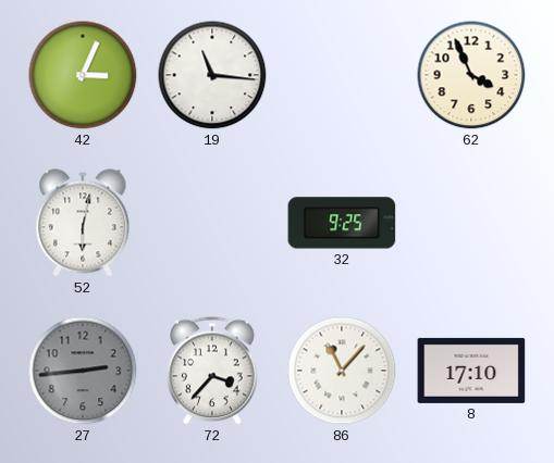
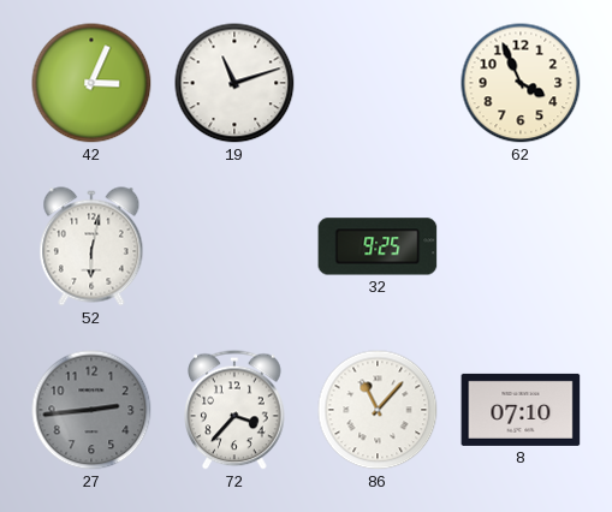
19: 11:16 -> 11:12 (234, 83)
8: 17:10 -> 07:10 (521, 410)
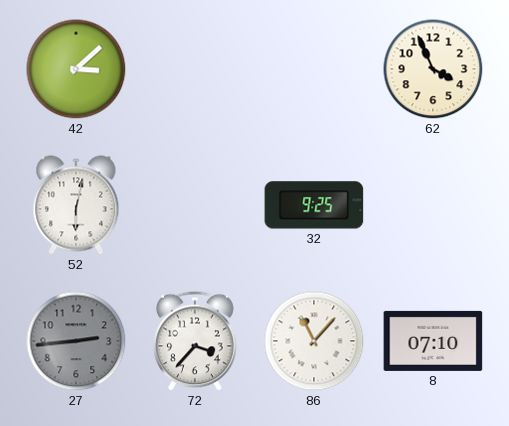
42: 3:04 -> 3:08 (76, 69)
19: 11:12 -> none (234, 83)
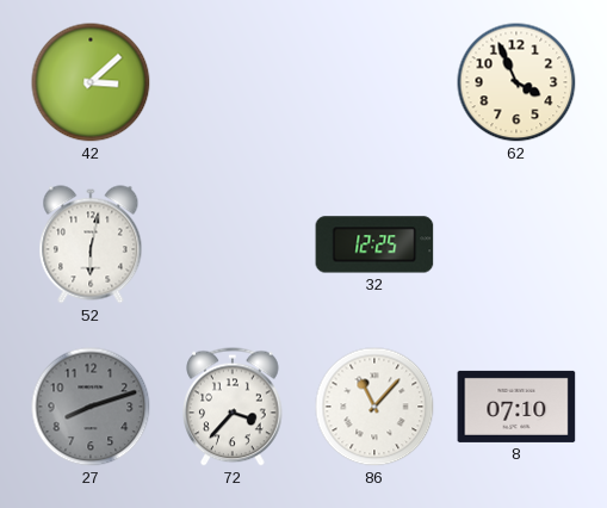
32: 9:25 -> 12:25 (374, 244)
27: 2:44 -> 8:12 (91, 407)
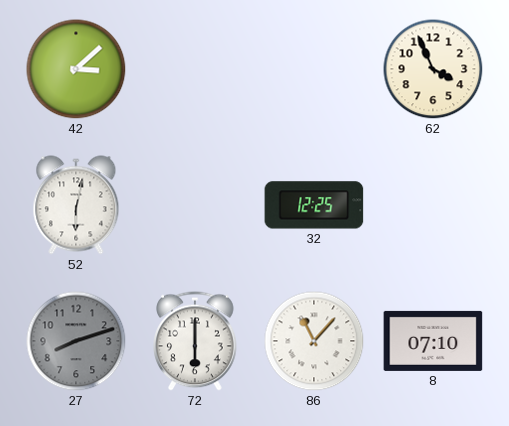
72: 3:37 -> 6:00 (195, 341)
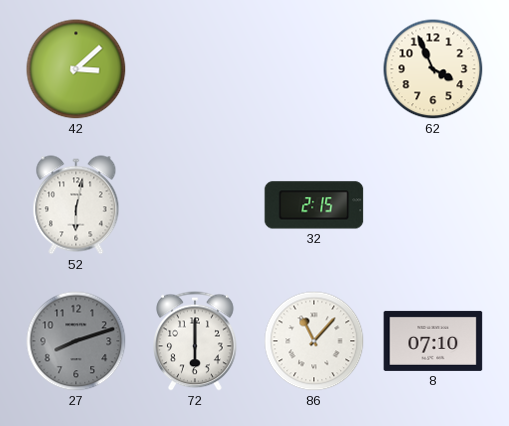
32: 12:25 -> 2:15 (314, 205)
